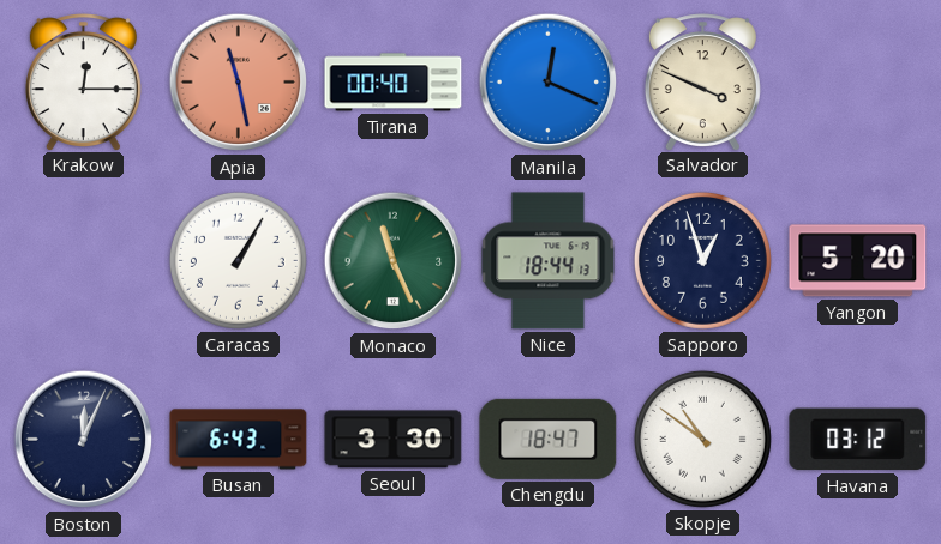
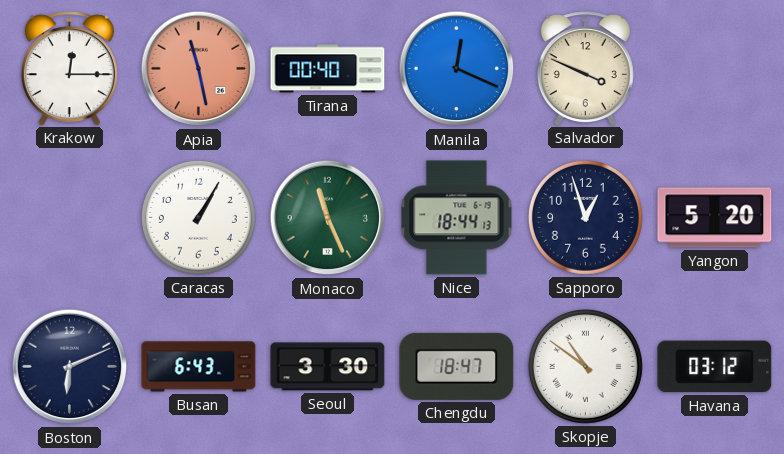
Boston: 12:04 -> 6:11 (70, 367)
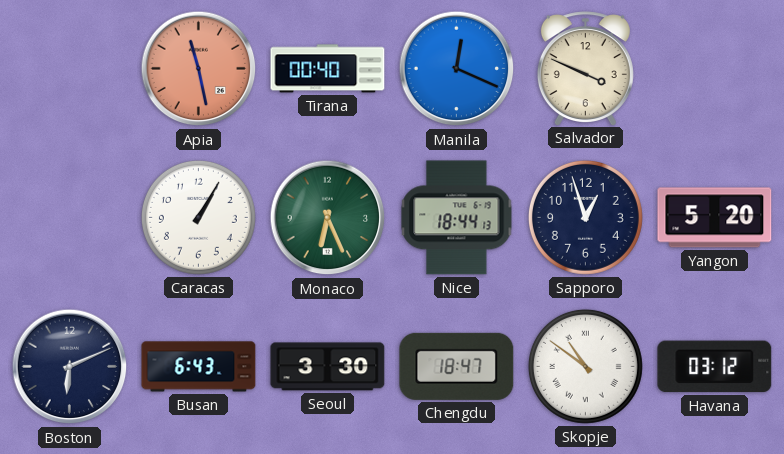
Krakow: 12:15 -> none (69, 68)
Monaco: 11:26 -> 6:26 (328, 218)
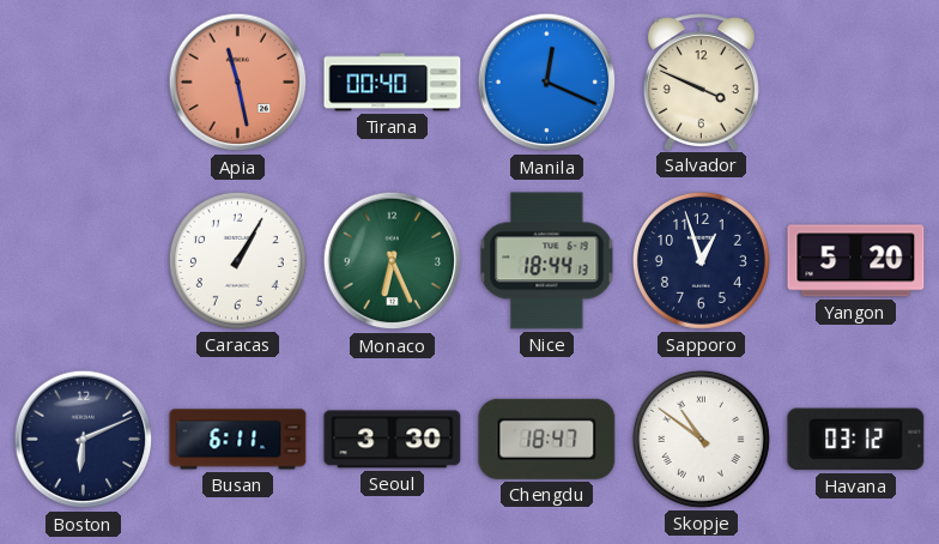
Busan: 6:43 -> 6:11 (238, 440)
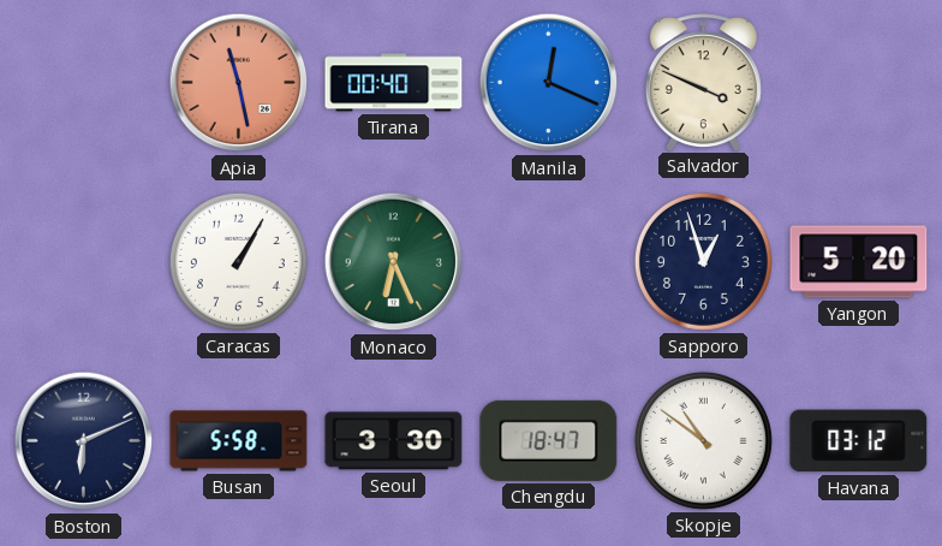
Nice: 18:44 -> none (547, 261)
Busan: 6:11 -> 5:58 (239, 441)
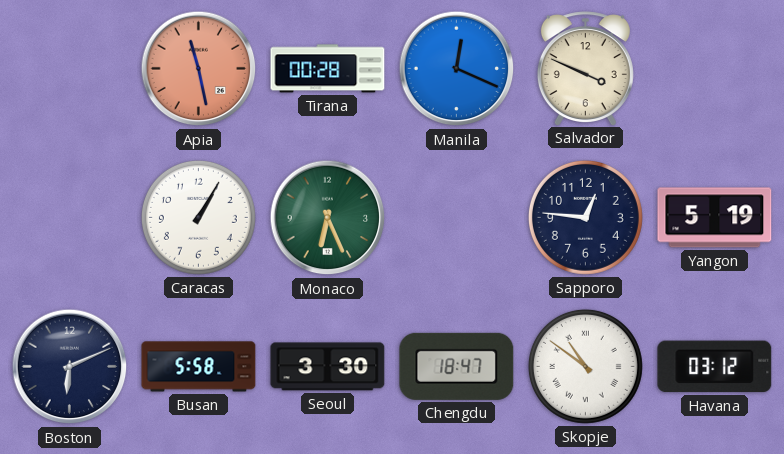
Tirana: 00:40 -> 00:28 (328, 69)
Sapporo: 12:57 -> 12:46 (585, 217)
Yangon: 5:20 -> 5:19 (715, 218)
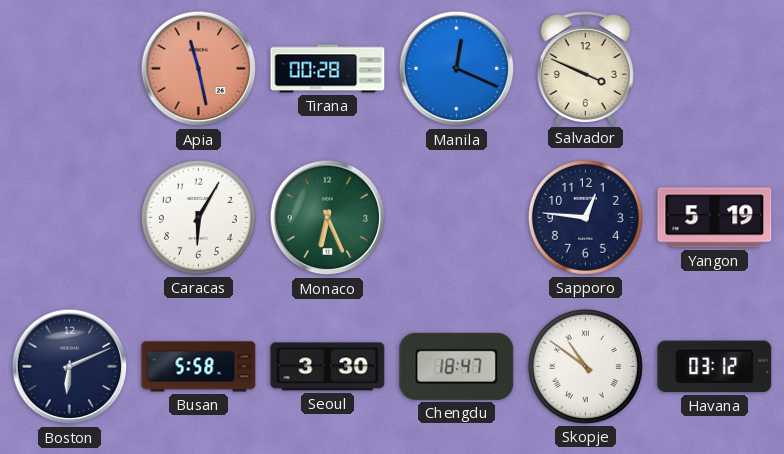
Caracas: 1:05 -> 6:05 (198, 217)
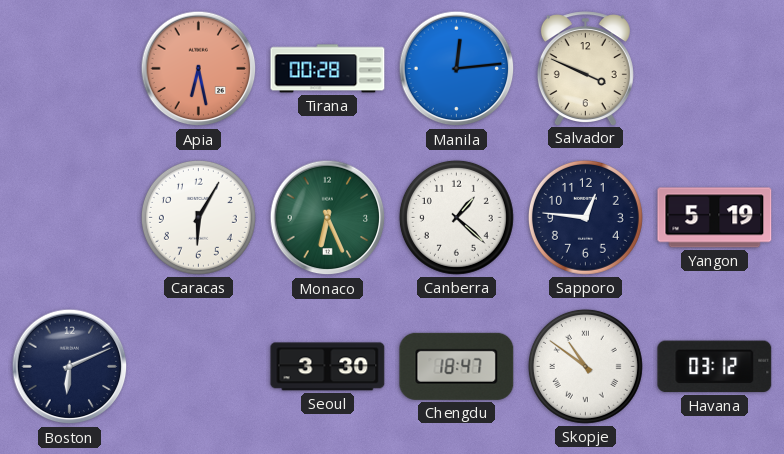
Apia: 11:28 -> 6:28 (199, 69)
Manila: 12:19 -> 12:14 (457, 69)
Canberra: none -> 1:22 (456, 217)
Busan: 5:58 -> none (199, 367)
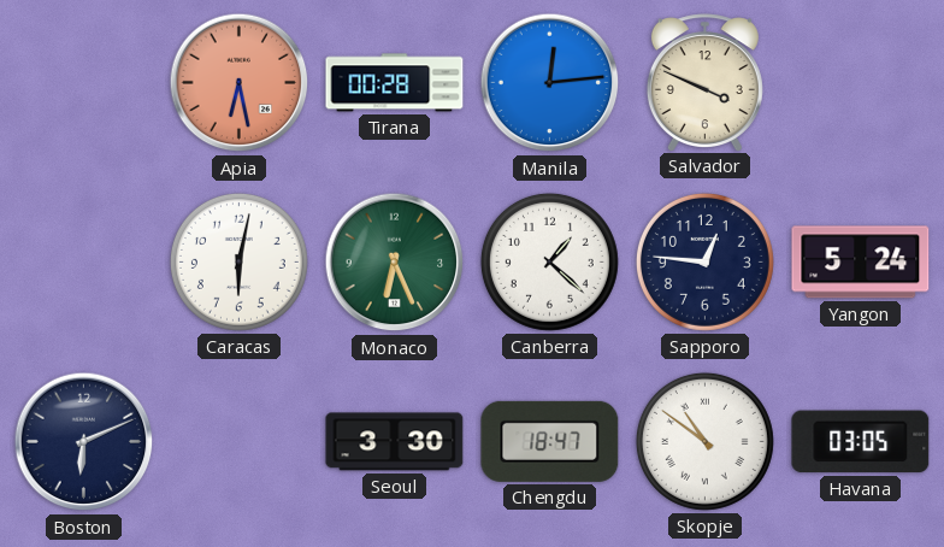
Caracas: 6:05 -> 6:02 (238, 261)
Yangon: 5:19 -> 5:24 (861, 263)
Havana: 03:12 -> 03:05 (861, 442)
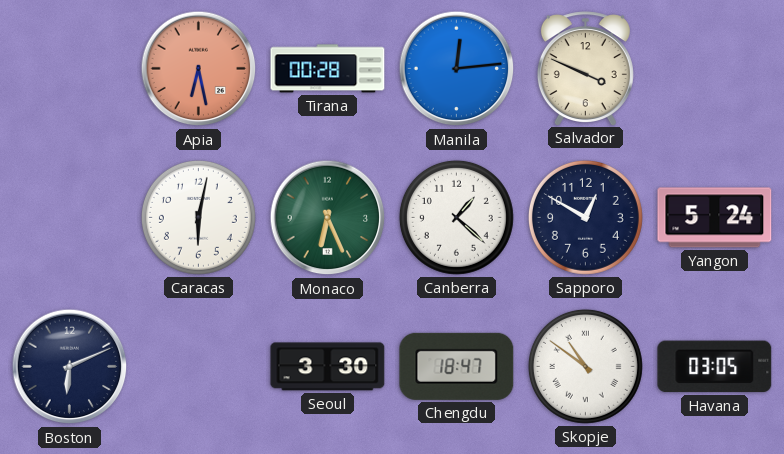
Sapporo: 12:46 -> 12:50 (585, 217)
